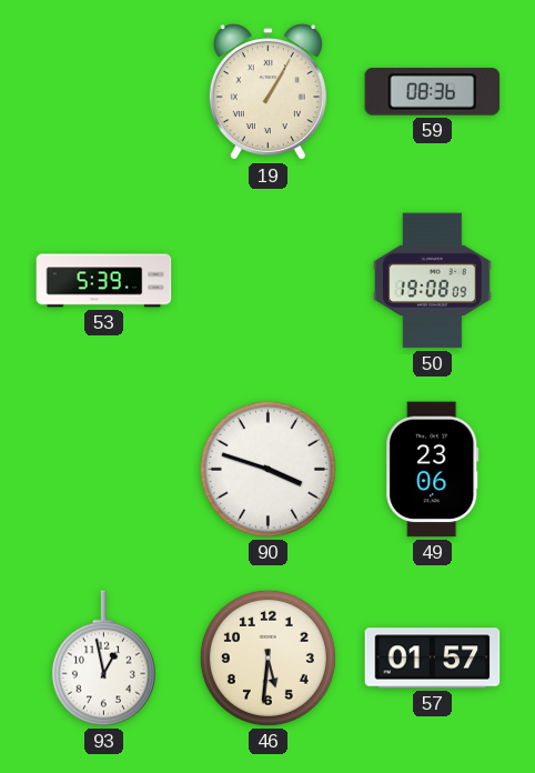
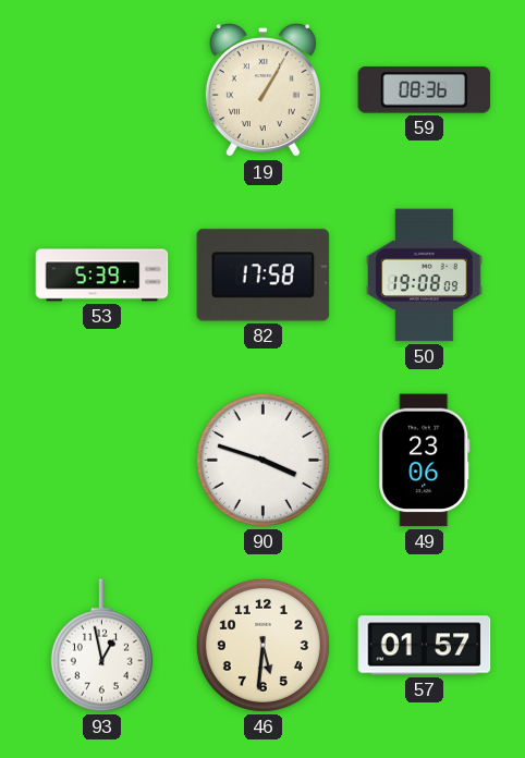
82: none -> 17:58 (264, 276)
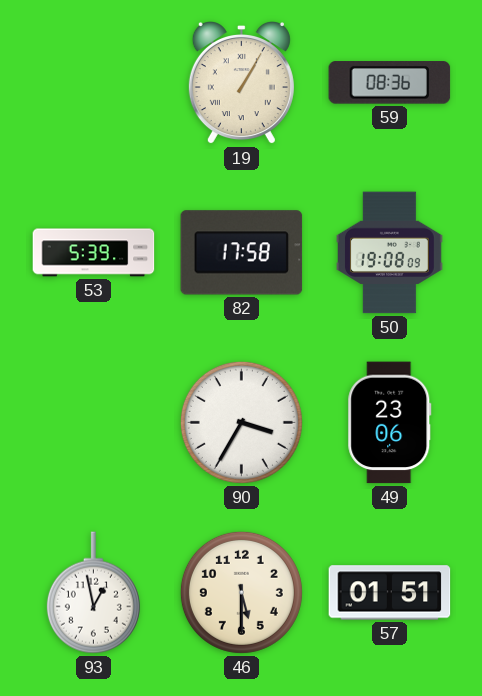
90: 3:48 -> 3:35 (241, 422)
46: 5:31 -> 5:30 (241, 592)
57: 01:57 -> 01:51 (390, 593)
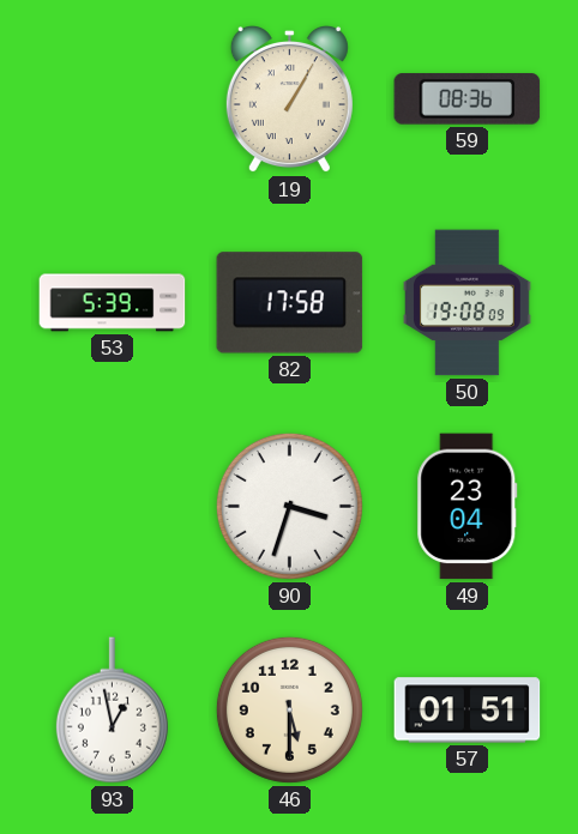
90: 3:35 -> 3:33 (289, 506)
49: 23:06 -> 23:04 (468, 507)
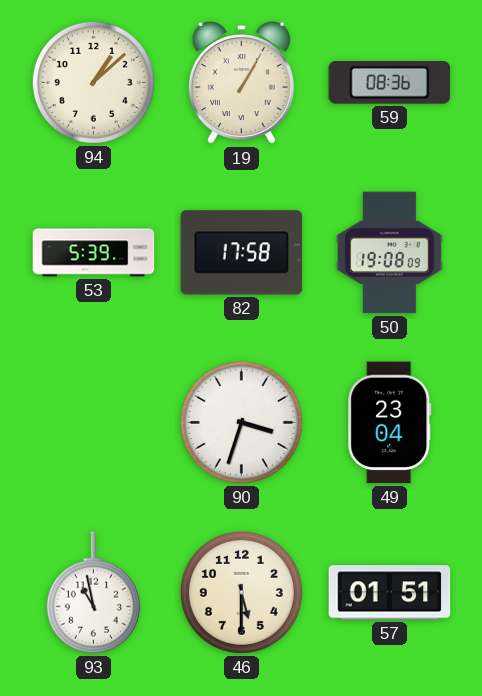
94: none -> 1:08 (93, 82)
93: 12:58 -> 10:58 (93, 593)
